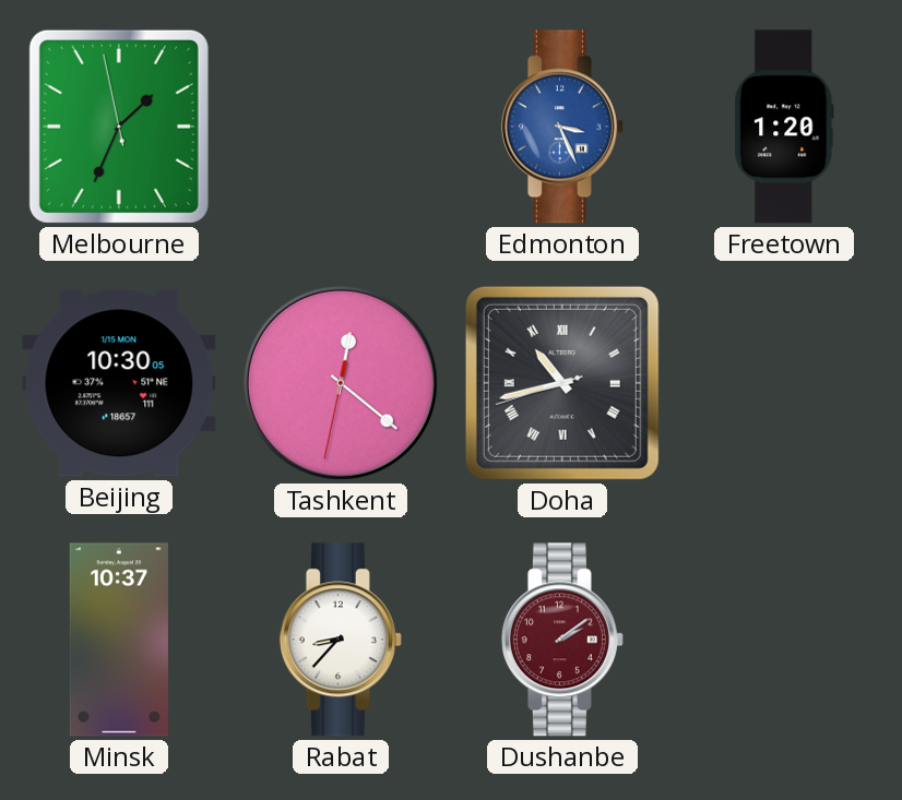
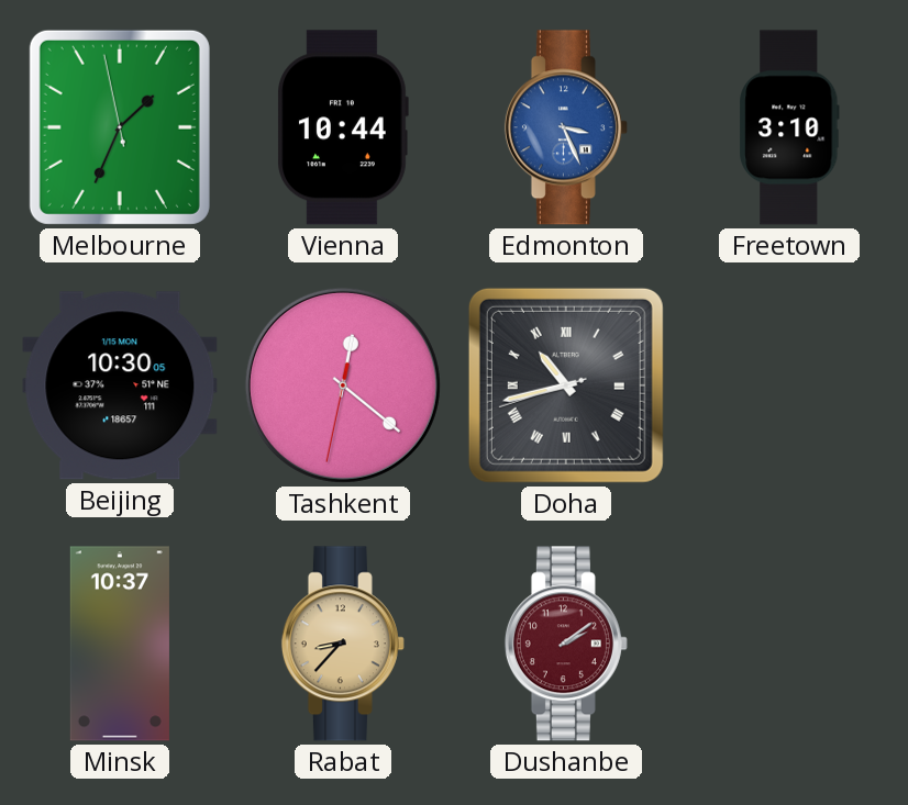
Vienna: none -> 10:44 (343, 127)
Freetown: 1:20 -> 3:10 (789, 127)
Rabat dial: white -> champagne (343, 644)
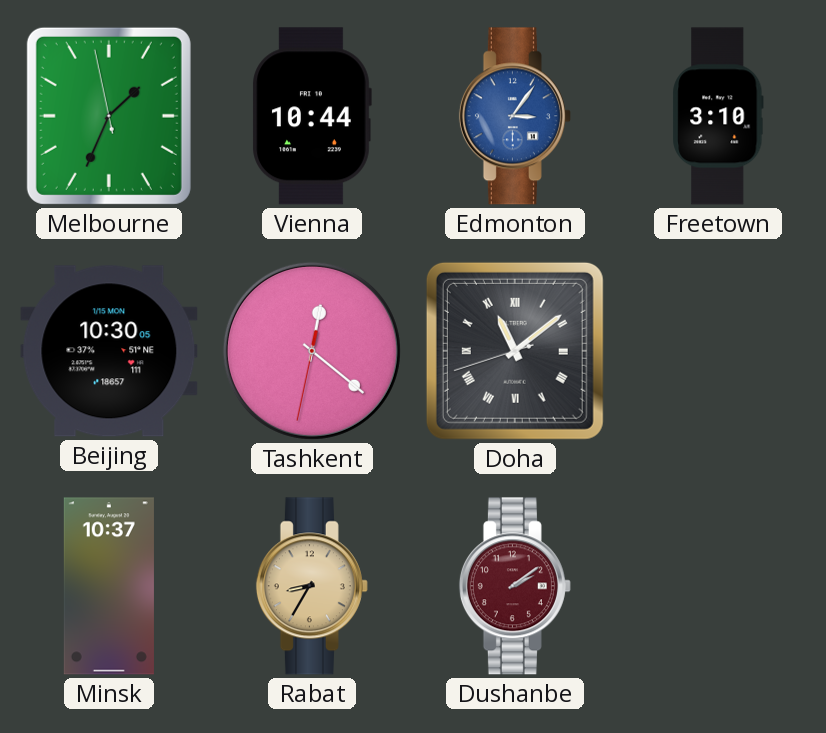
Edmonton: 3:26 -> 3:06 (515, 116)
Doha: 10:42 -> 11:08 (515, 351)
Rabat: 8:37 -> 8:35 (312, 586)
